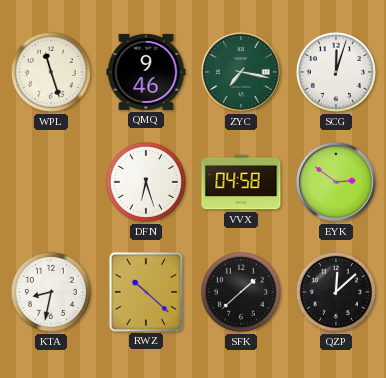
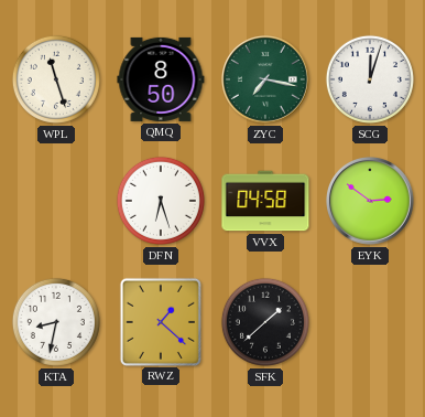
QMQ: 9:46 -> 8:50 (161, 79)
RWZ: 10:22 -> 1:22 (160, 321)
QZP: 12:08 -> none (336, 292)
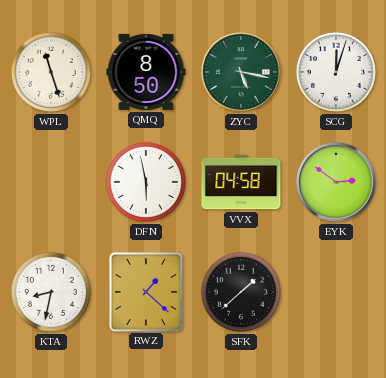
ZYC: 7:17 -> 5:17 (242, 73)
DFN: 6:27 -> 5:58 (146, 182)
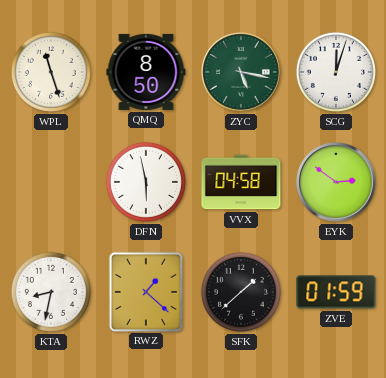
ZVE: none -> 01:59 (336, 292)
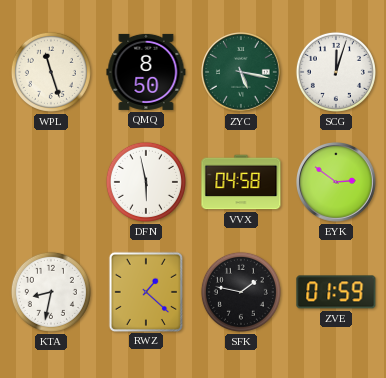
SFK: 1:38 -> 1:47 (241, 292)
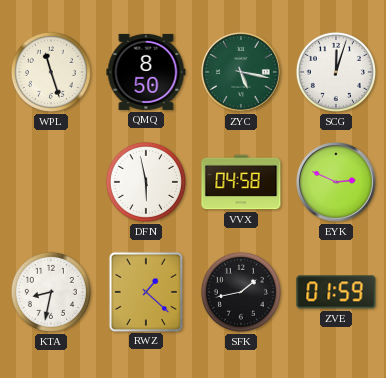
EYK: 2:51 -> 2:49 (337, 183)
SFK: 1:47 -> 1:43 (241, 292)
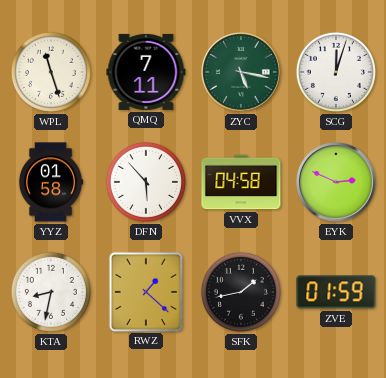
QMQ: 8:50 -> 7:11 (146, 72)
YYZ: none -> 01:58 (51, 182)
DFN: 5:58 -> 5:53 (146, 182)
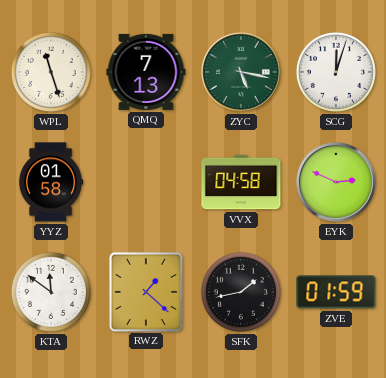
QMQ: 7:11 -> 7:13 (146, 72)
DFN: 5:53 -> none (146, 182)
KTA: 8:32 -> 11:51 (51, 292)
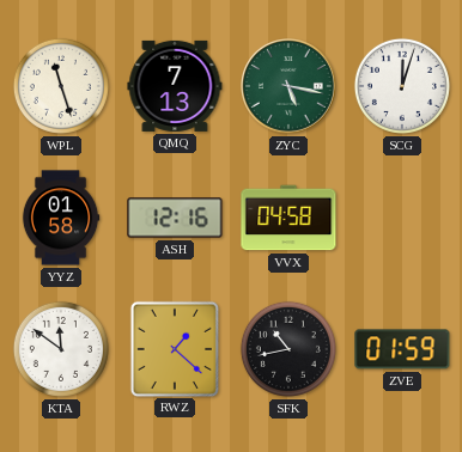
ASH: none -> 12:16 (175, 218)
EYK: 2:49 -> none (337, 183)
SFK: 1:43 -> 10:43 (288, 349)
